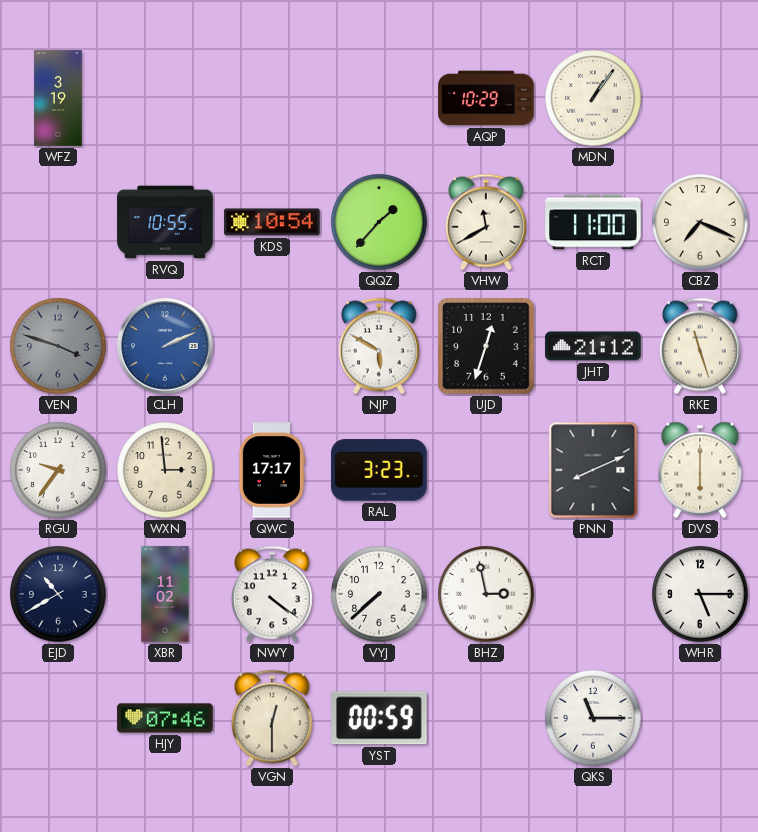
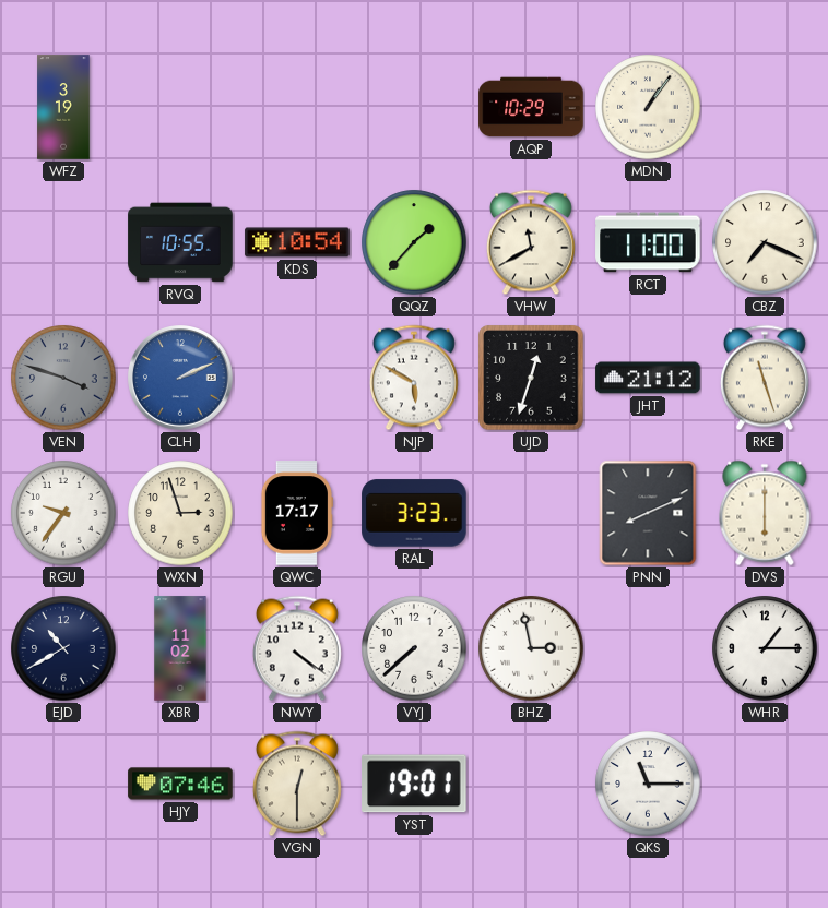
WXN: 2:59 -> 2:57 (180, 513)
WHR: 5:15 -> 1:15 (765, 648)
YST: 00:59 -> 19:01 (414, 784)
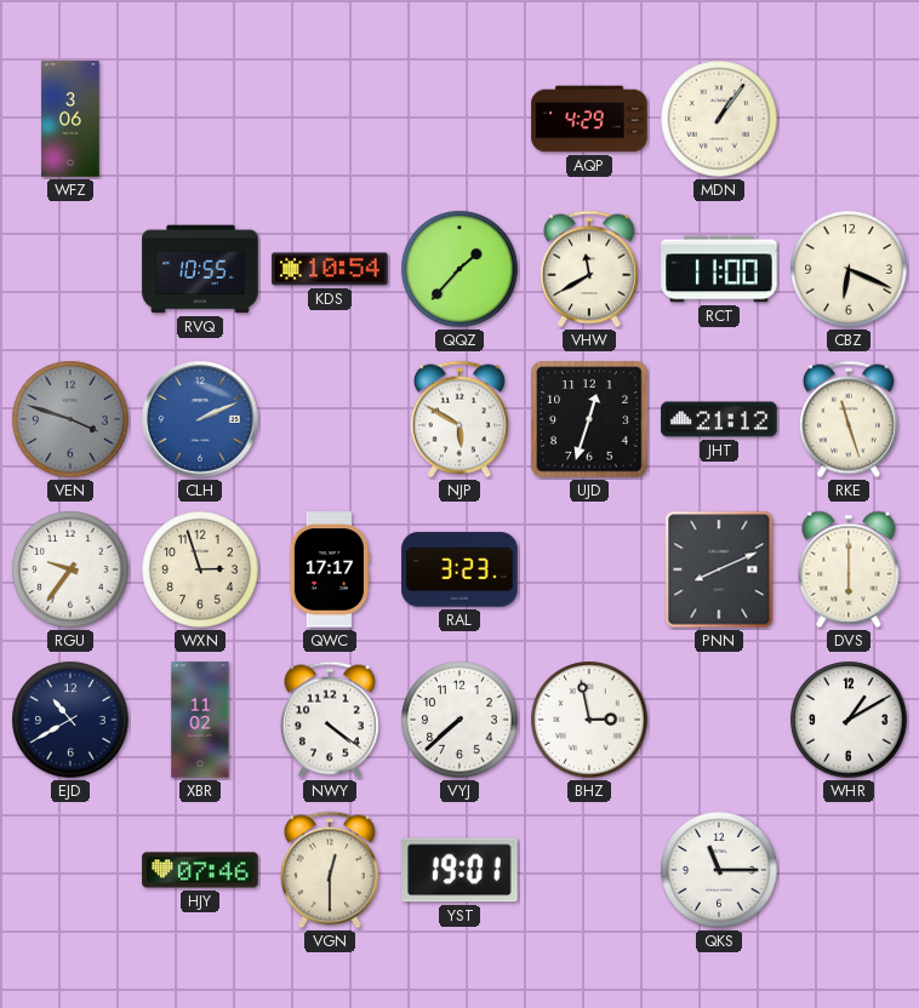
WFZ: 3:19 -> 3:06 (70, 119)
AQP: 10:29 -> 4:29 (589, 119)
CBZ: 7:19 -> 6:19 (849, 269)
WHR: 1:15 -> 1:10 (849, 720)
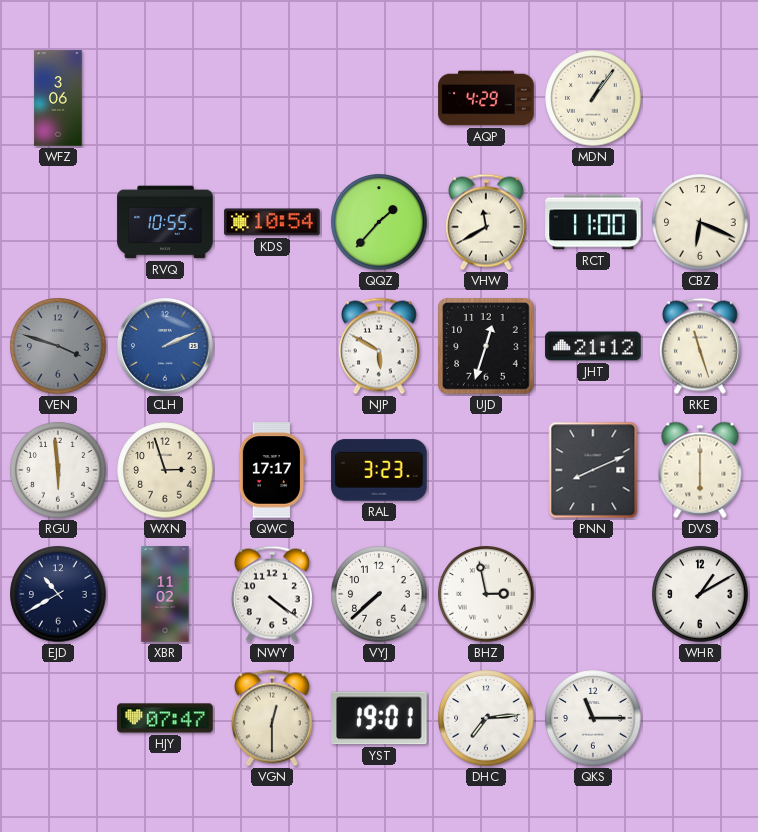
RGU: 9:36 -> 5:59 (58, 470)
HJY: 07:46 -> 07:47 (165, 718)
DHC: none -> 7:14 (486, 718)
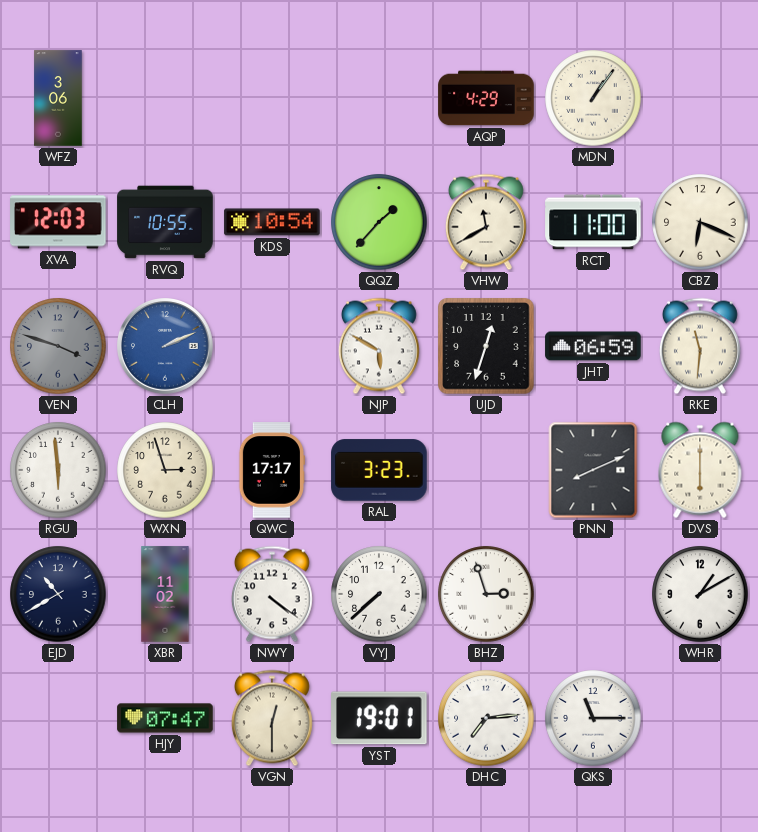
XVA: none -> 12:03 (58, 222)
JHT: 21:12 -> 06:59 (593, 346)
RKE: 11:27 -> 11:31 (700, 346)
BHZ: 2:58 -> 2:57 (486, 594)
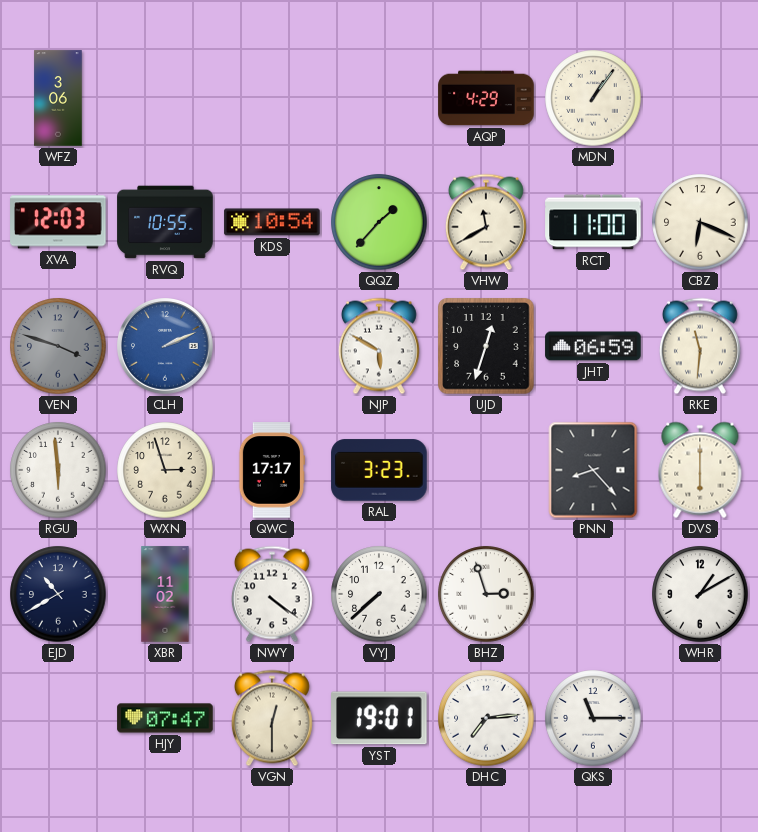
PNN: 8:11 -> 8:23 (593, 470)
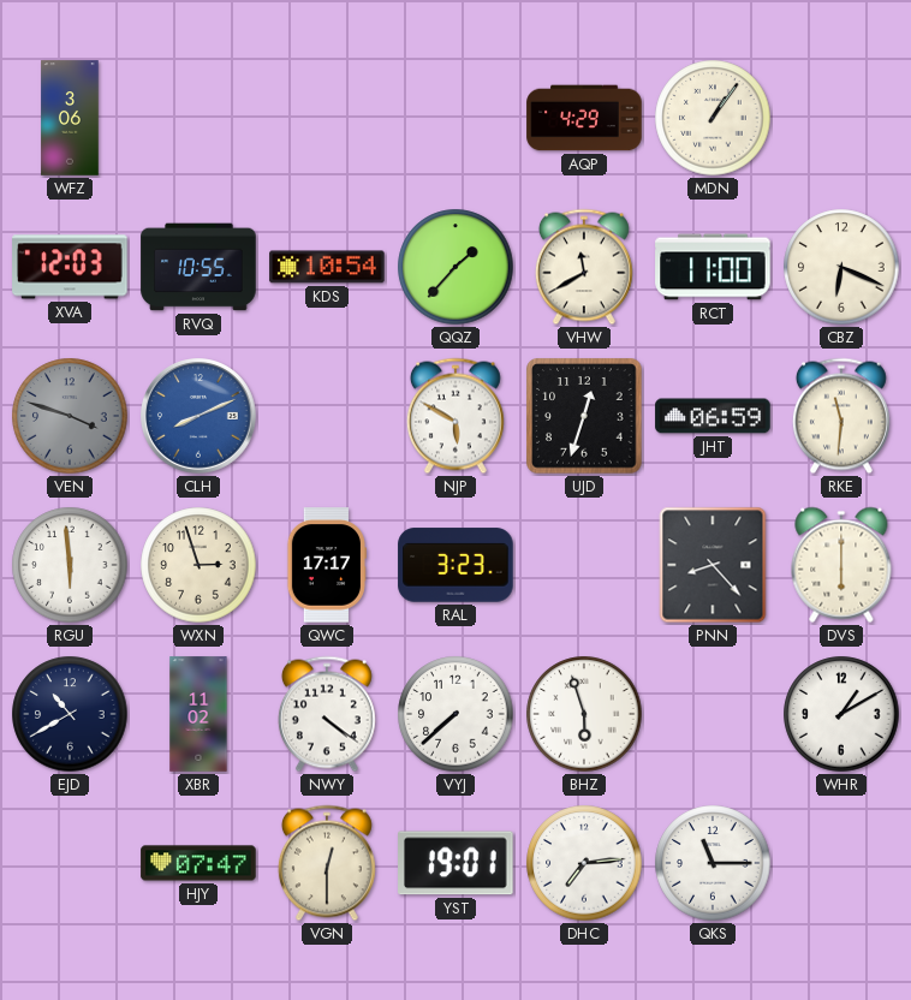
CLH: 2:11 -> 8:11 (198, 416)
BHZ: 2:57 -> 5:57 (584, 714)
